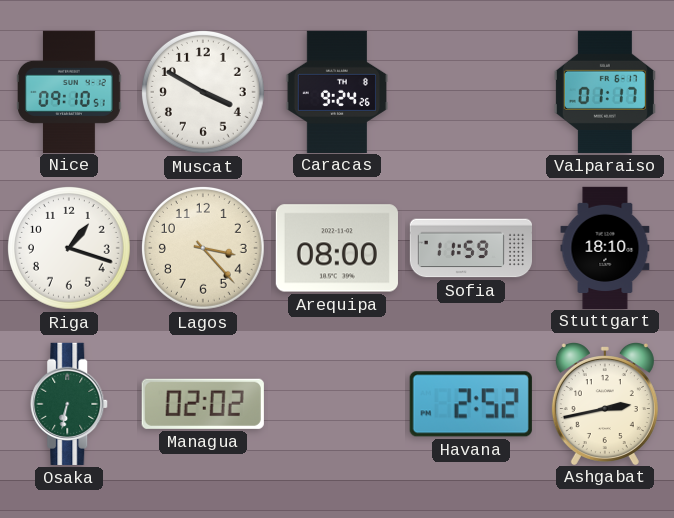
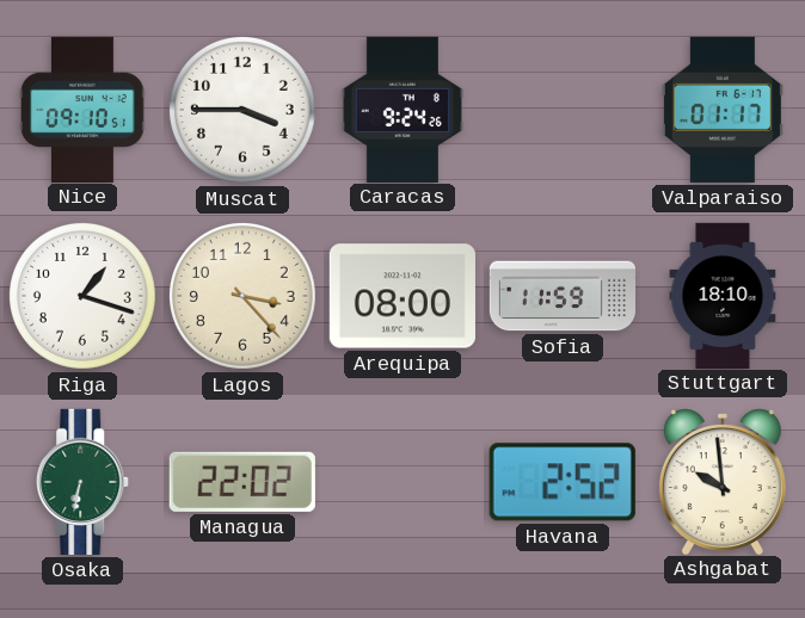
Muscat: 3:50 -> 3:45 (242, 110)
Managua: 02:02 -> 22:02 (242, 482)
Ashgabat: 2:43 -> 9:59 (723, 482)
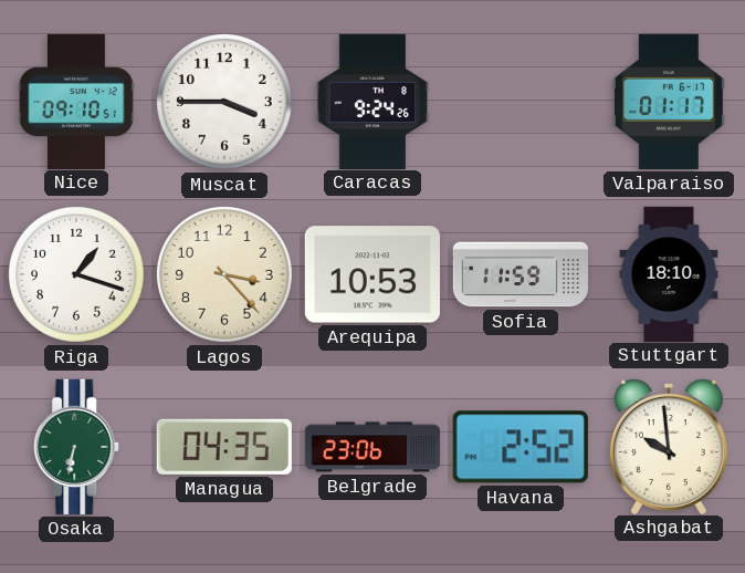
Arequipa: 08:00 -> 10:53 (372, 274)
Managua: 22:02 -> 04:35 (224, 447)
Belgrade: none -> 23:06 (371, 447)
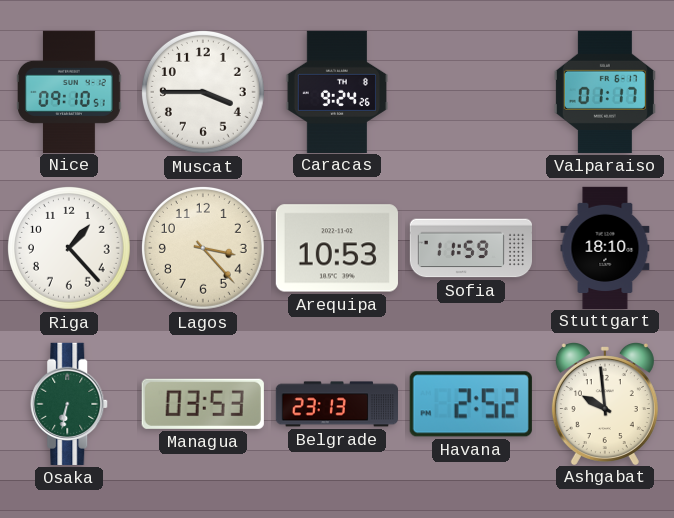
Riga: 1:18 -> 1:23 (69, 248)
Managua: 04:35 -> 03:53 (203, 404)
Belgrade: 23:06 -> 23:13 (336, 404)
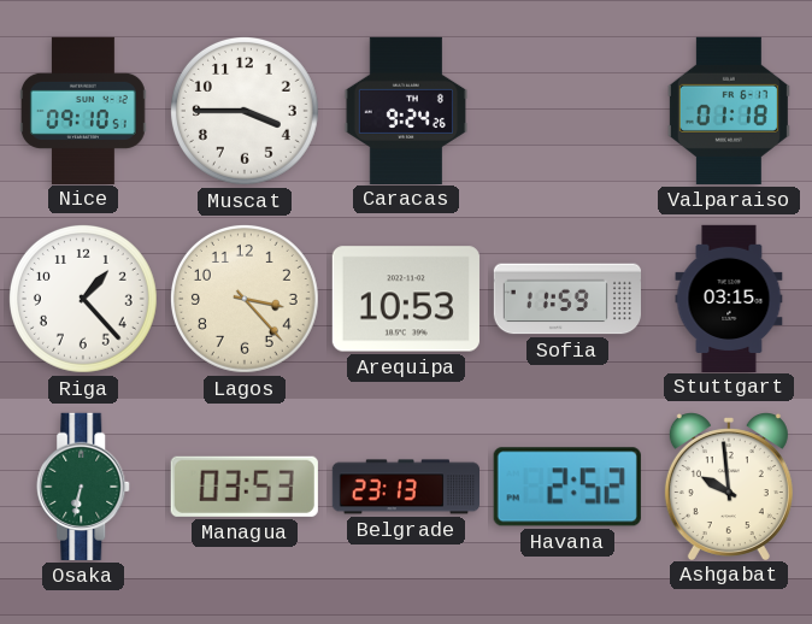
Valparaiso: 01:17 -> 01:18 (729, 111)
Stuttgart: 18:10 -> 03:15 (729, 298)
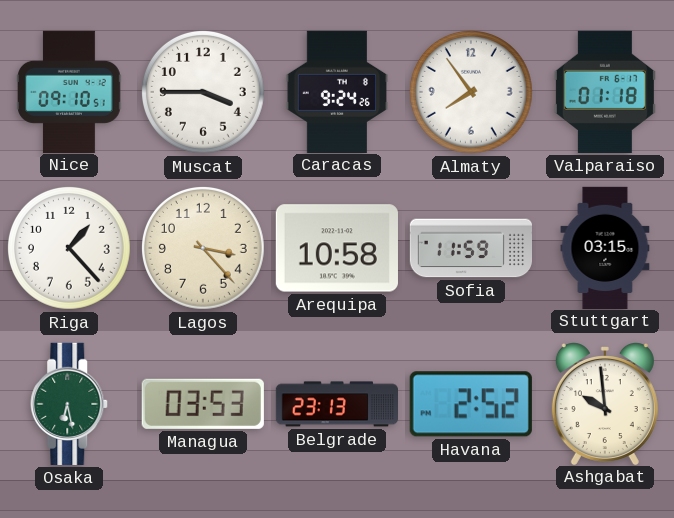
Almaty: none -> 7:54 (471, 92)
Arequipa: 10:53 -> 10:58 (337, 248)
Osaka: 6:32 -> 6:28 (70, 404)
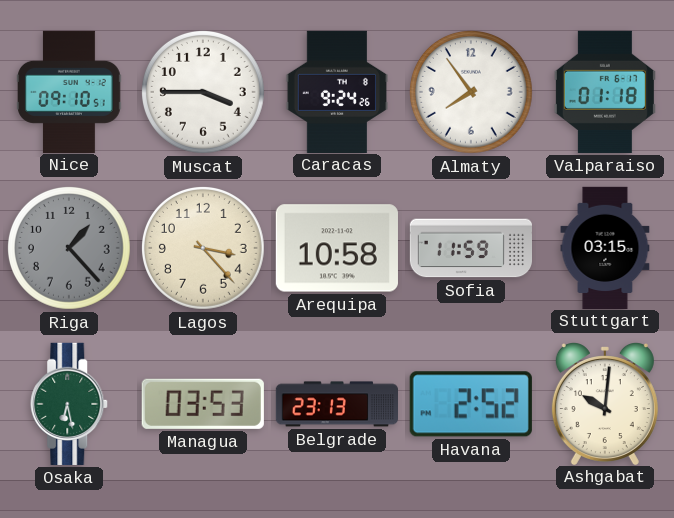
Riga dial: white -> grey (69, 248)
Ashgabat: 9:59 -> 10:01 (605, 404)
